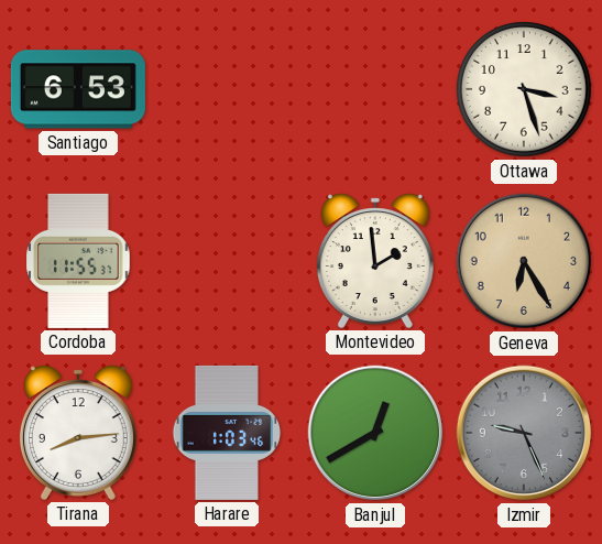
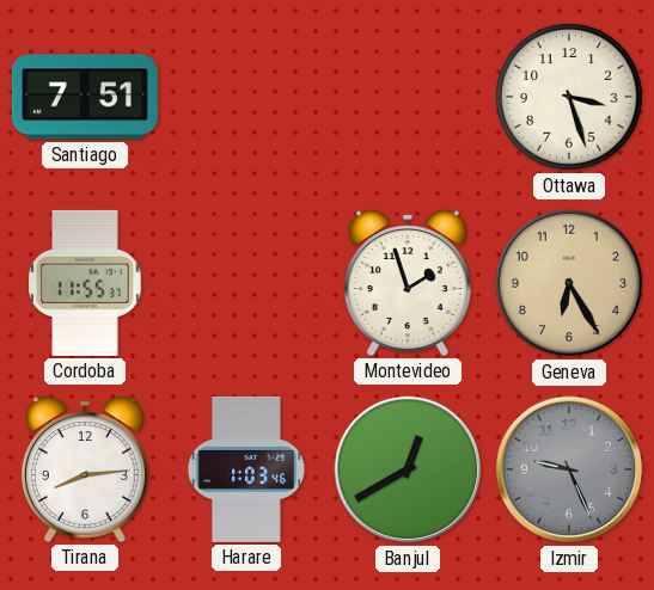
Santiago: 6:53 -> 7:51 (85, 97)
Montevideo: 1:59 -> 1:57 (408, 283)
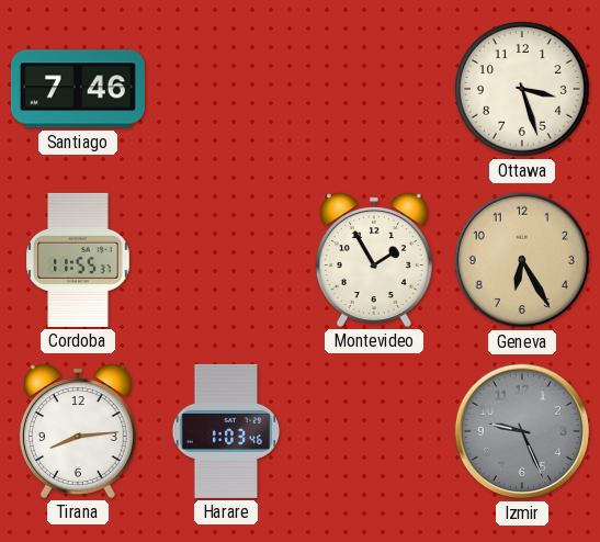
Santiago: 7:51 -> 7:46 (78, 89)
Montevideo: 1:57 -> 1:55 (374, 260)
Banjul: 12:40 -> none (408, 469)
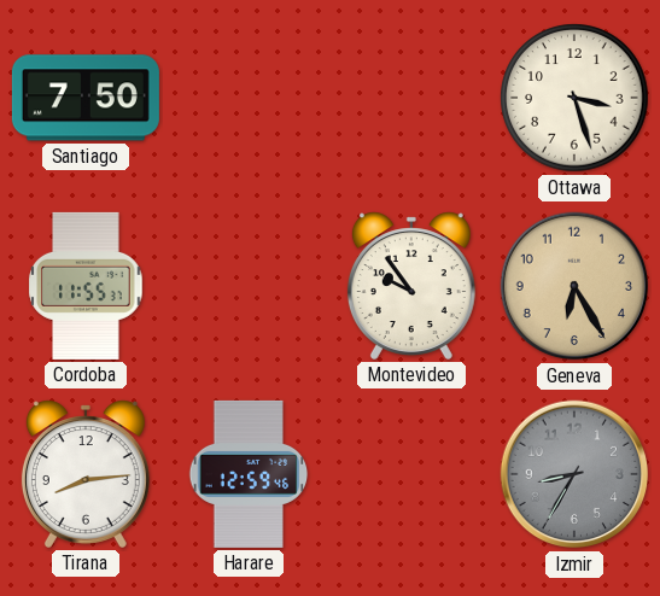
Santiago: 7:46 -> 7:50 (86, 98)
Montevideo: 1:55 -> 9:54 (411, 286)
Harare: 1:03 -> 12:59 (249, 474)
Izmir: 9:26 -> 8:35 (574, 474)
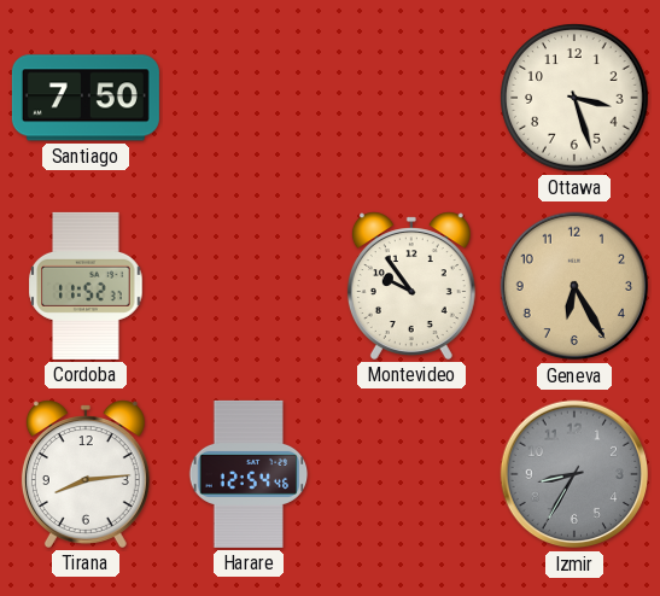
Cordoba: 11:55 -> 11:52 (86, 286)
Harare: 12:59 -> 12:54 (249, 474)
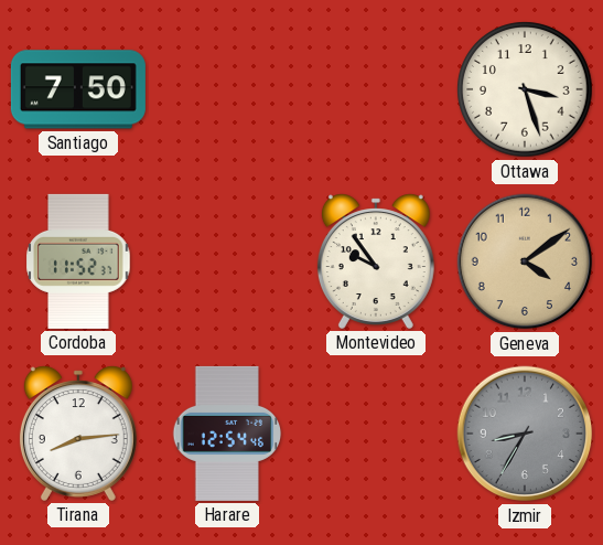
Geneva: 6:25 -> 4:09 (525, 261)
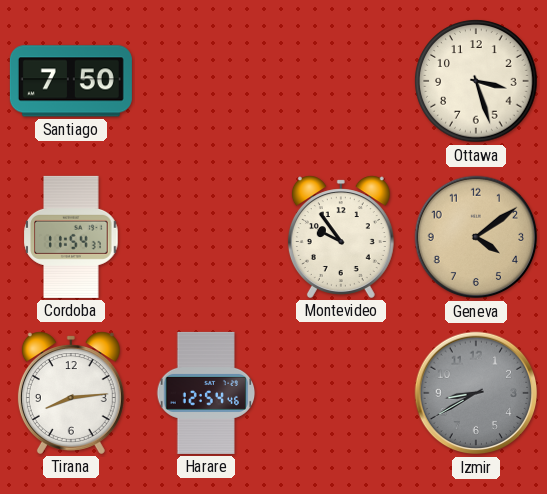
Cordoba: 11:52 -> 11:54 (71, 237)
Izmir: 8:35 -> 8:40 (476, 393)
